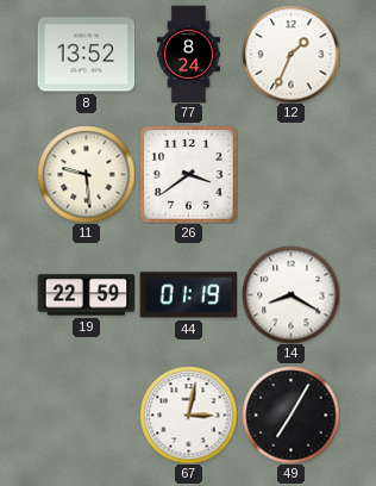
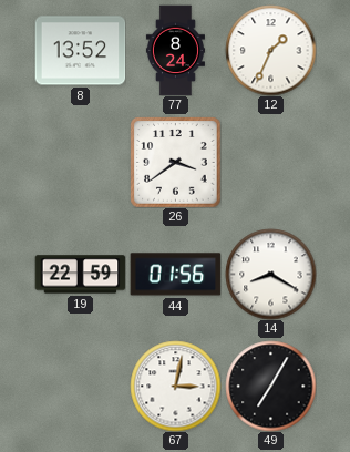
11: 9:29 -> none (86, 174)
44: 01:19 -> 01:56 (175, 275)
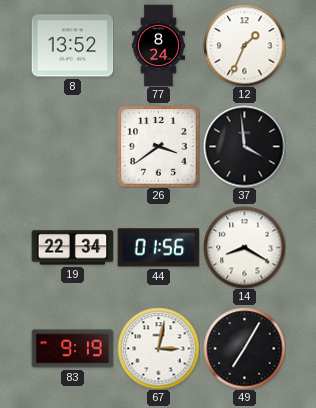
37: none -> 3:59 (244, 146)
19: 22:59 -> 22:34 (72, 248)
83: none -> 9:19 (72, 349)
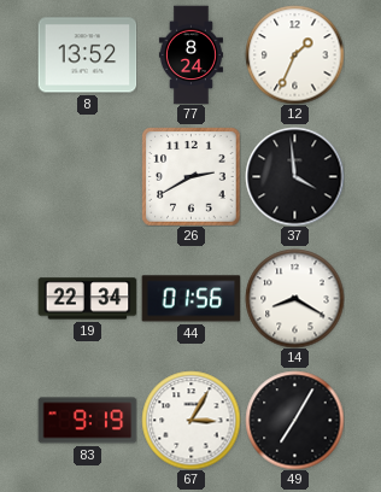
26: 3:39 -> 2:40 (190, 176)
67: 3:02 -> 3:05 (190, 420)
